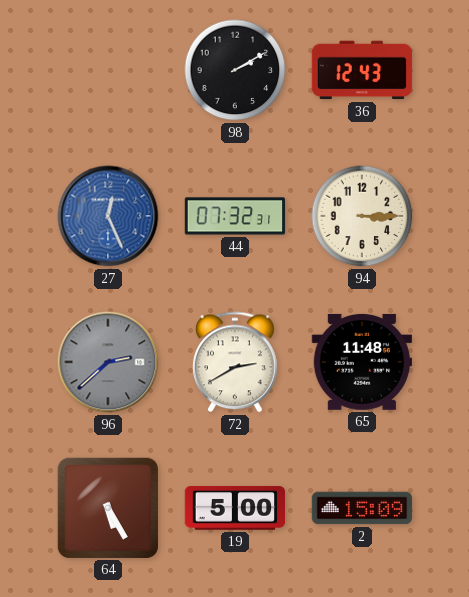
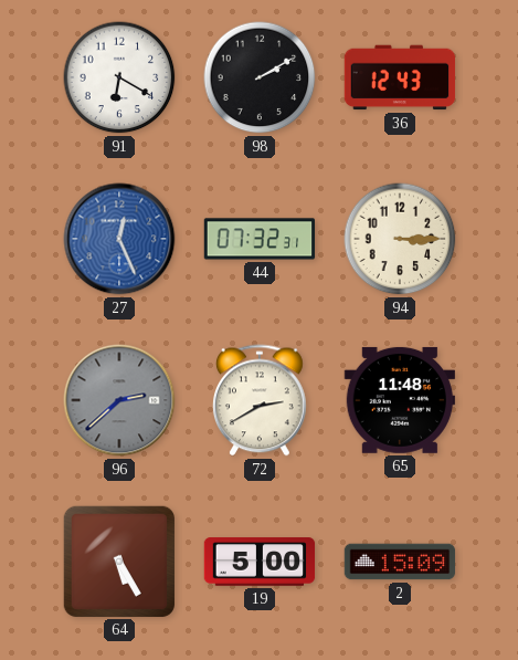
91: none -> 6:20 (119, 77)
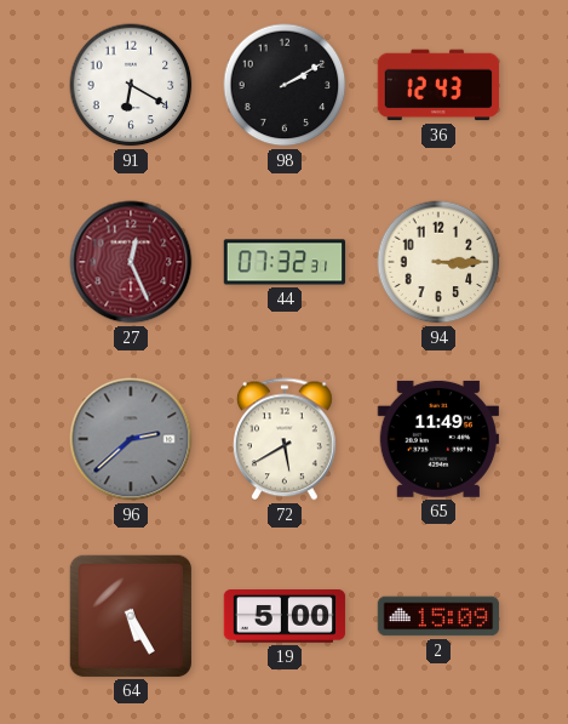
27 dial: blue -> burgundy (131, 262)
72: 2:40 -> 5:40 (285, 439)
65: 11:48 -> 11:49 (437, 439)
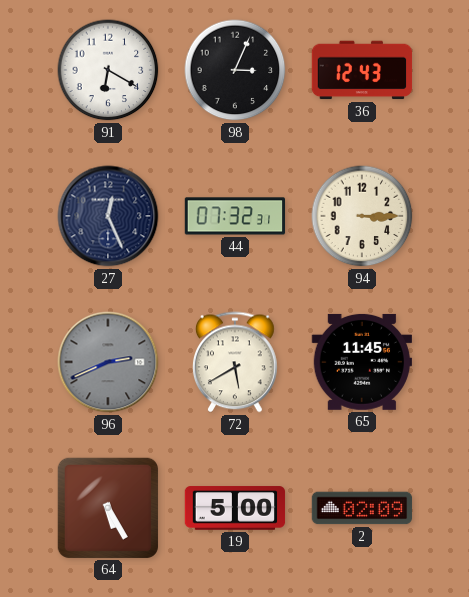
98: 2:10 -> 3:04 (235, 70)
27 dial: burgundy -> navy (108, 216)
96: 2:38 -> 2:41 (108, 362)
65: 11:49 -> 11:45 (361, 362)
2: 15:09 -> 02:09 (362, 508)
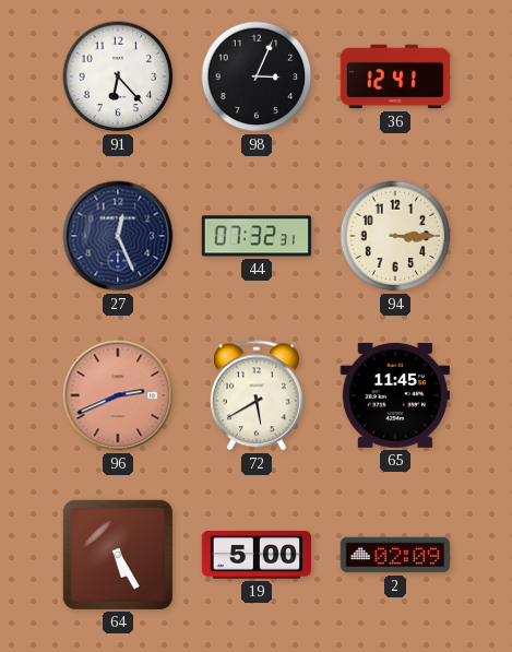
91: 6:20 -> 6:23 (118, 76)
36: 12:43 -> 12:41 (395, 76)
96 dial: grey -> salmon (118, 395)
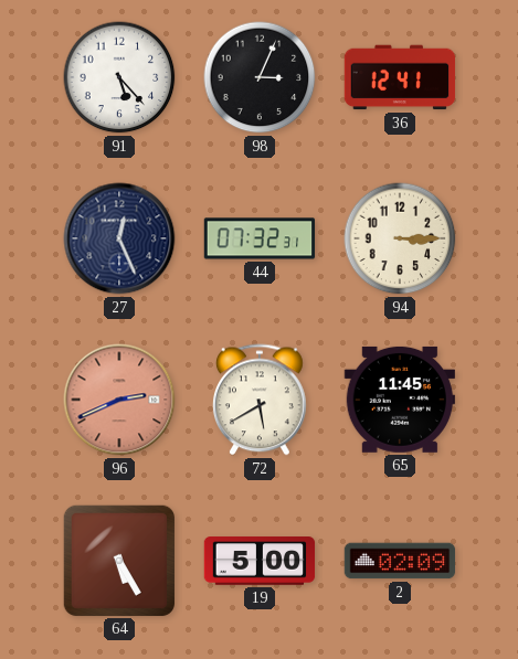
91: 6:23 -> 5:23 (119, 77)
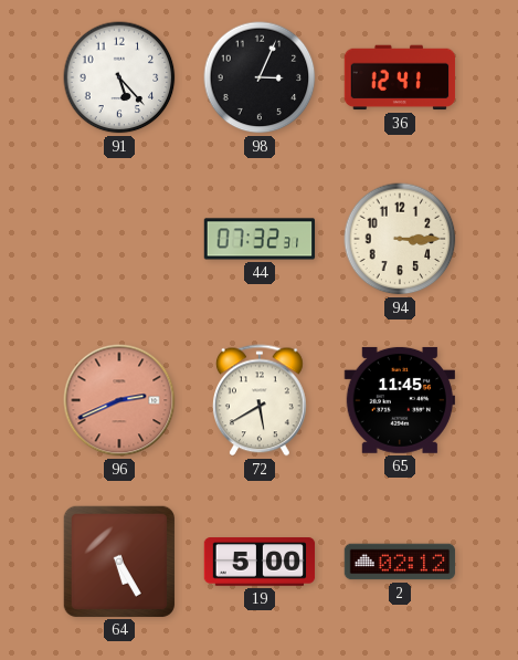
27: 12:26 -> none (119, 238)
2: 02:09 -> 02:12 (400, 562)
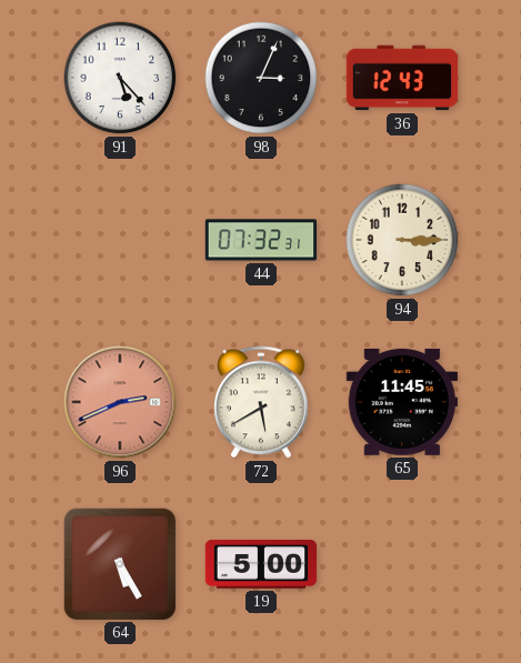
36: 12:41 -> 12:43 (402, 78)
2: 02:12 -> none (400, 562)
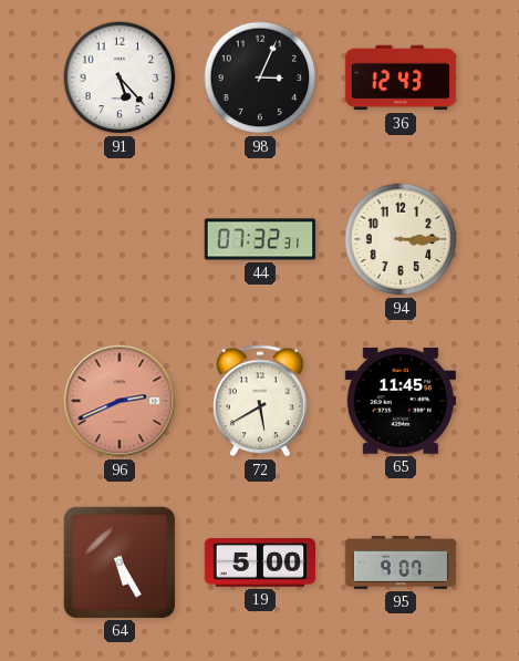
95: none -> 9:07 (401, 562)
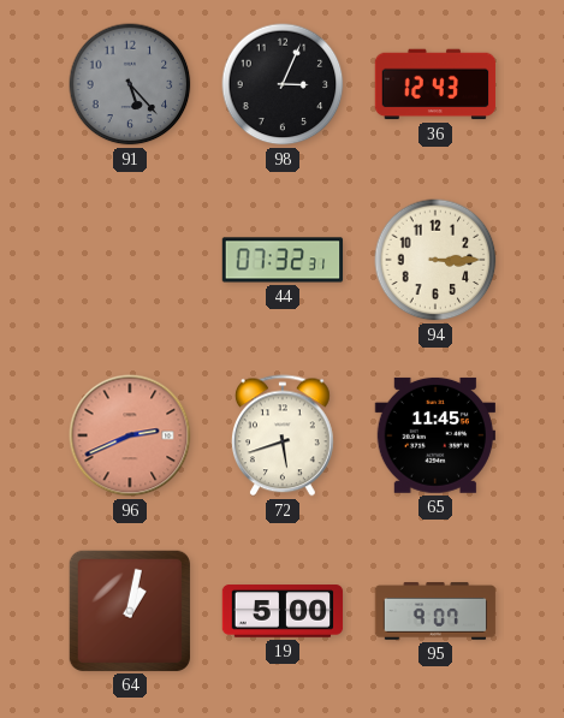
91 dial: white -> grey (130, 84)
72: 5:40 -> 5:42 (283, 435)
64: 5:25 -> 1:02 (129, 610)
